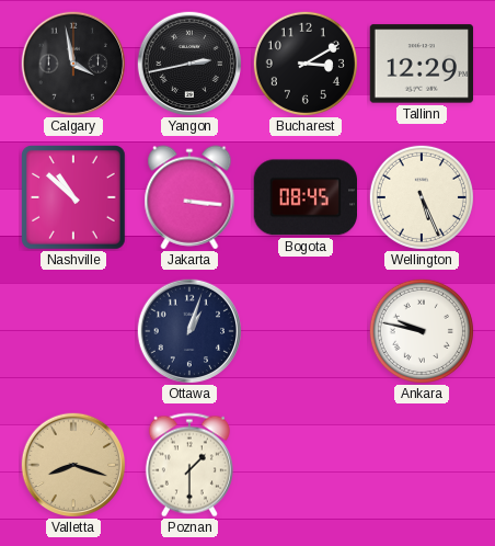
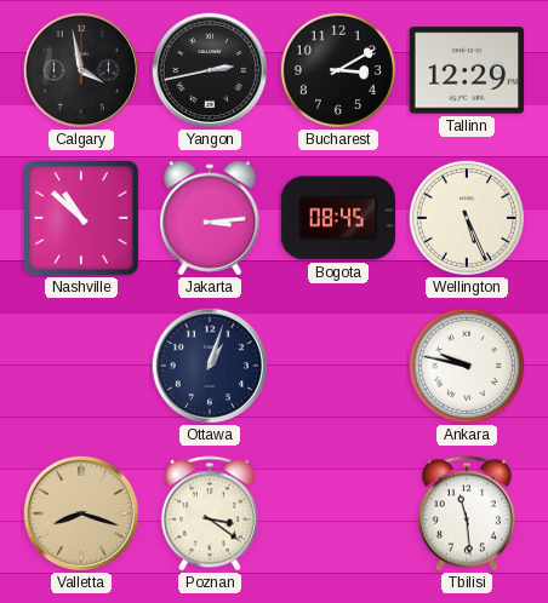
Jakarta: 3:16 -> 3:14 (210, 218)
Poznan: 1:30 -> 3:21 (210, 513)
Tbilisi: none -> 11:29 (467, 513)
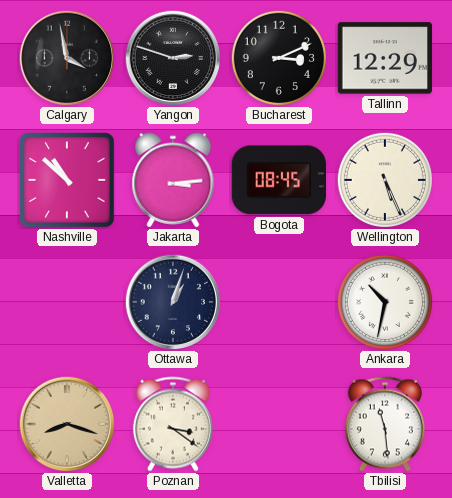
Yangon: 2:43 -> 2:48 (173, 58)
Bucharest: 3:10 -> 3:11 (279, 58)
Ankara: 9:47 -> 10:32 (385, 302)
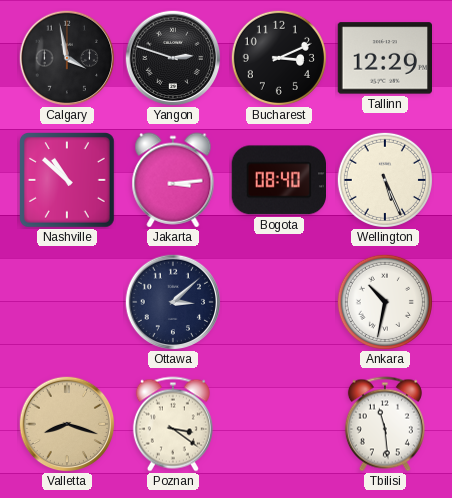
Bogota: 08:45 -> 08:40 (278, 180)
Ottawa: 1:03 -> 3:08 (173, 302)
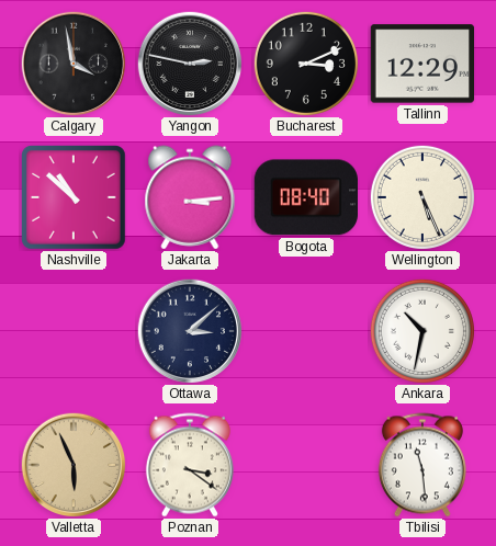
Yangon: 2:48 -> 2:47 (190, 64)
Valletta: 8:18 -> 5:56 (74, 465)
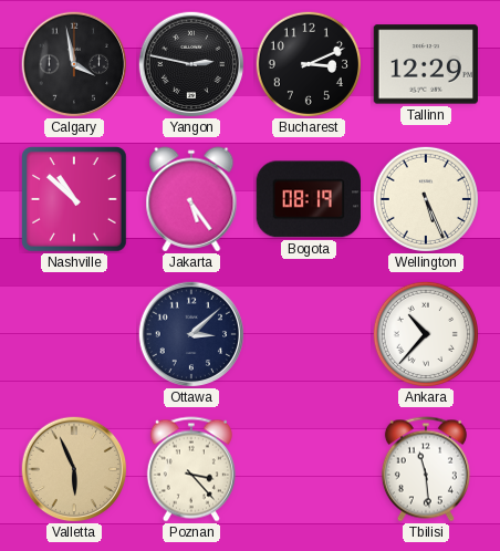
Jakarta: 3:14 -> 5:24 (191, 199)
Bogota: 08:40 -> 08:19 (308, 199)
Ankara: 10:32 -> 10:37 (426, 334)
Poznan: 3:21 -> 3:23 (191, 469)
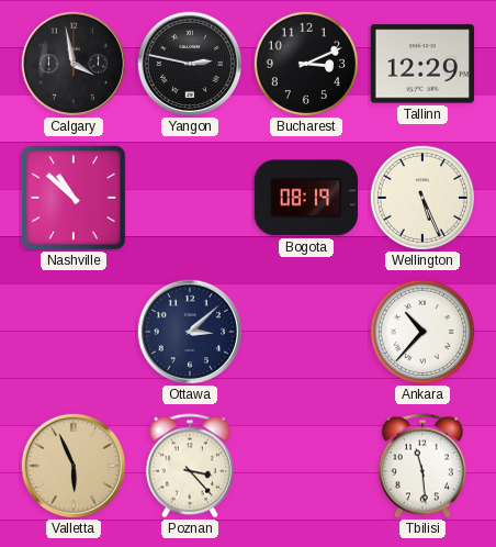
Jakarta: 5:24 -> none (191, 199)
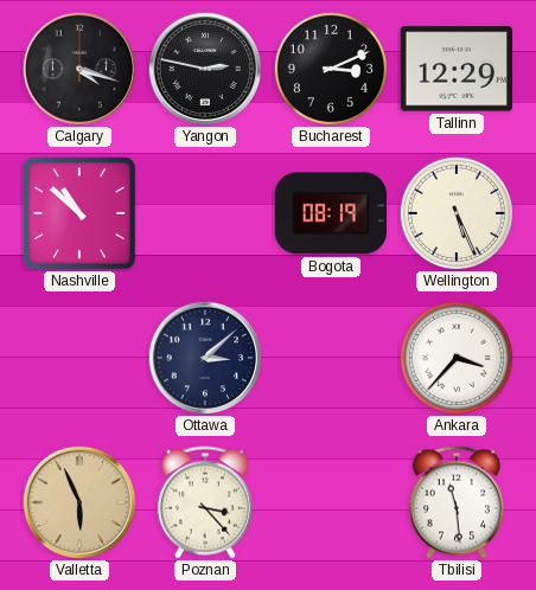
Calgary: 3:58 -> 4:18 (79, 69)
Ankara: 10:37 -> 3:37 (457, 358)
